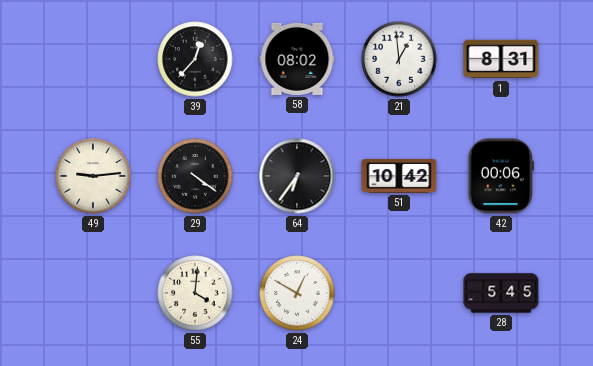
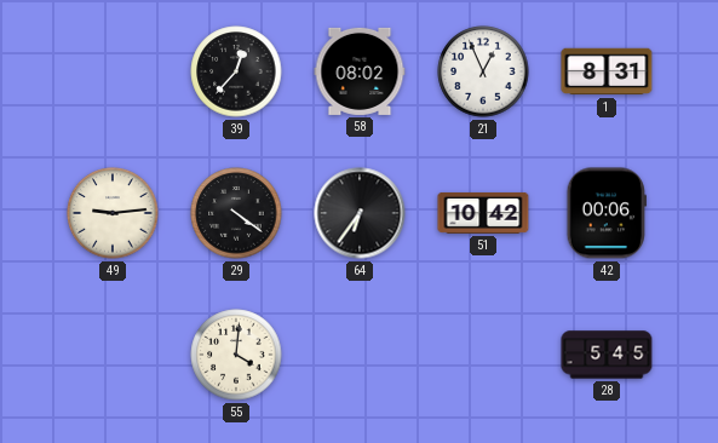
21: 12:59 -> 12:56 (483, 71)
24: 12:50 -> none (297, 293)
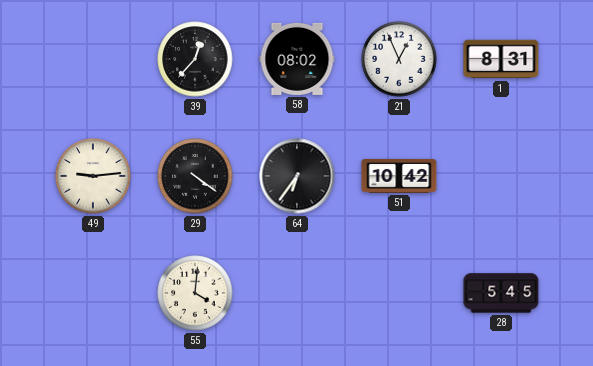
42: 00:06 -> none (605, 213)
